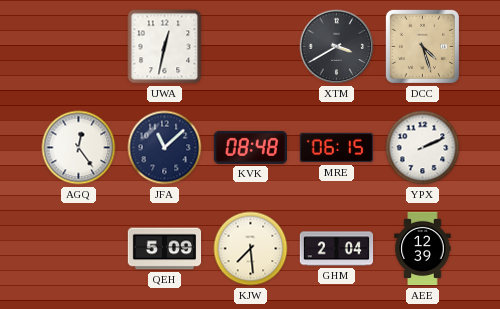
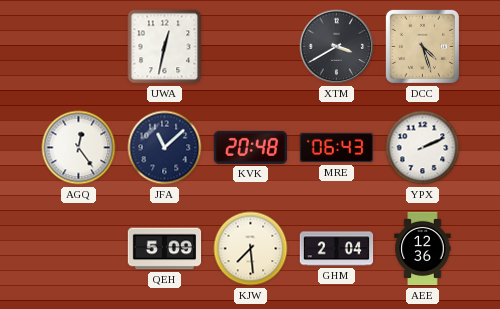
KVK: 08:48 -> 20:48 (250, 147)
MRE: 06:15 -> 06:43 (337, 148)
AEE: 12:39 -> 12:36 (423, 249)
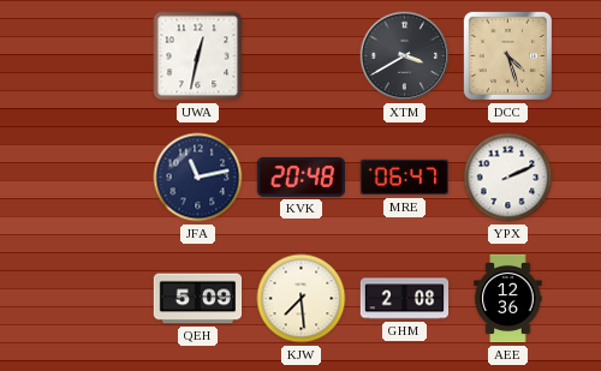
AGQ: 12:24 -> none (79, 148)
JFA: 11:08 -> 11:13 (198, 178)
MRE: 06:43 -> 06:47 (405, 178)
GHM: 2:04 -> 2:08 (405, 299)
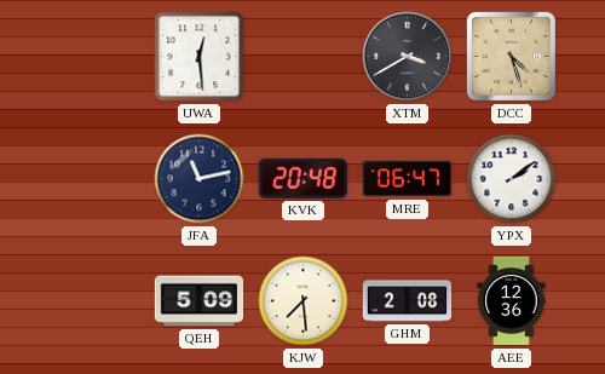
UWA: 12:32 -> 12:29 (200, 57)
YPX: 2:11 -> 2:09 (512, 179)
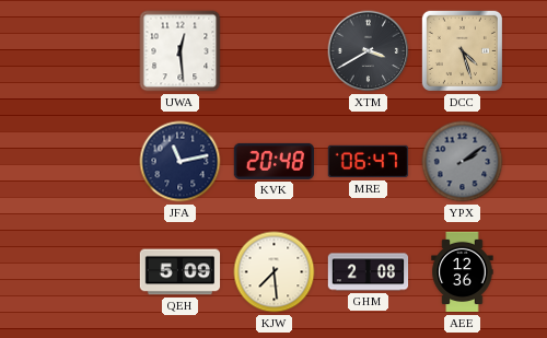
YPX dial: white -> grey (463, 162)
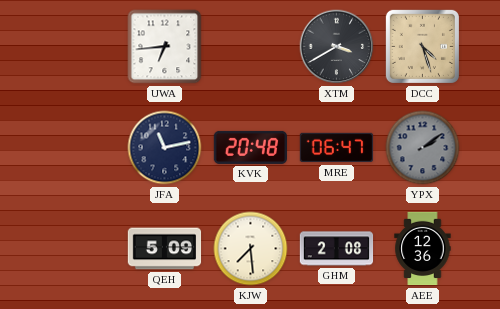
UWA: 12:29 -> 6:44 (165, 47)
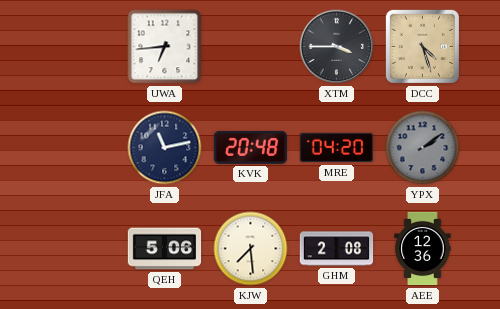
XTM: 3:40 -> 3:45 (337, 47)
MRE: 06:47 -> 04:20 (337, 148)
QEH: 5:09 -> 5:06 (165, 249)
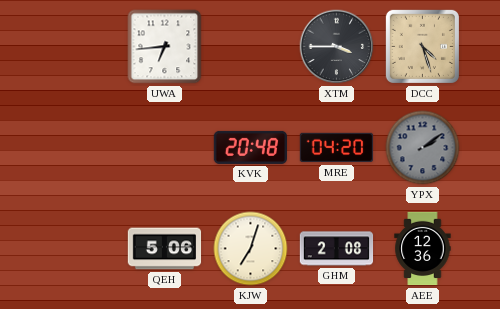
JFA: 11:13 -> none (165, 148)
KJW: 7:29 -> 7:03 (251, 249)
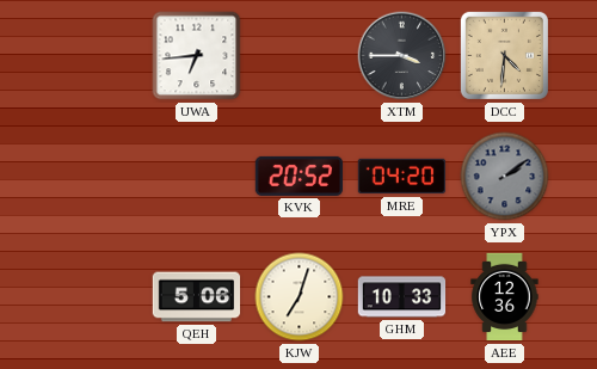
DCC: 4:27 -> 4:31 (504, 55)
KVK: 20:48 -> 20:52 (298, 176)
GHM: 2:08 -> 10:33 (402, 297)
